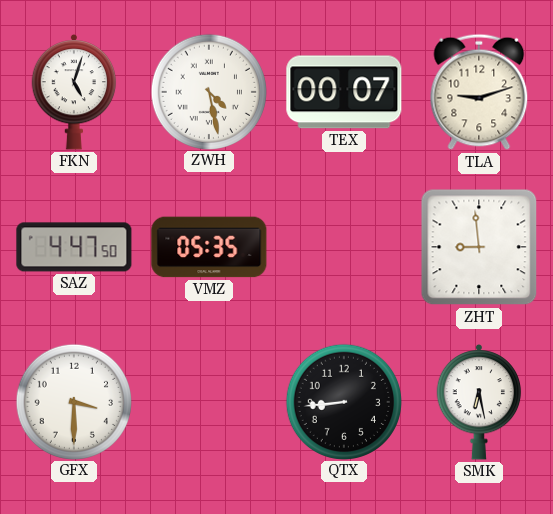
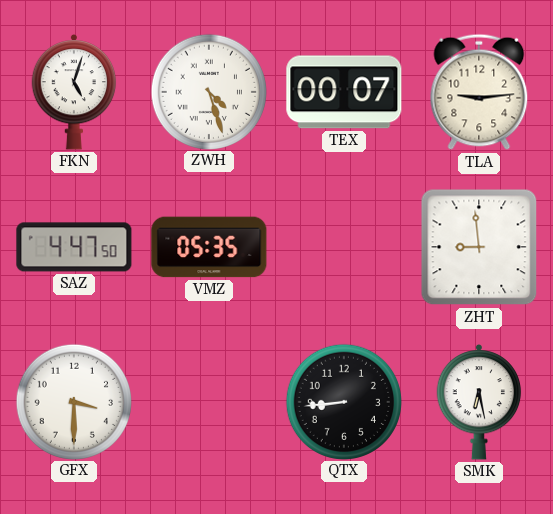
ZWH: 4:28 -> 4:27 (208, 91)
TLA: 9:12 -> 9:14 (479, 92)
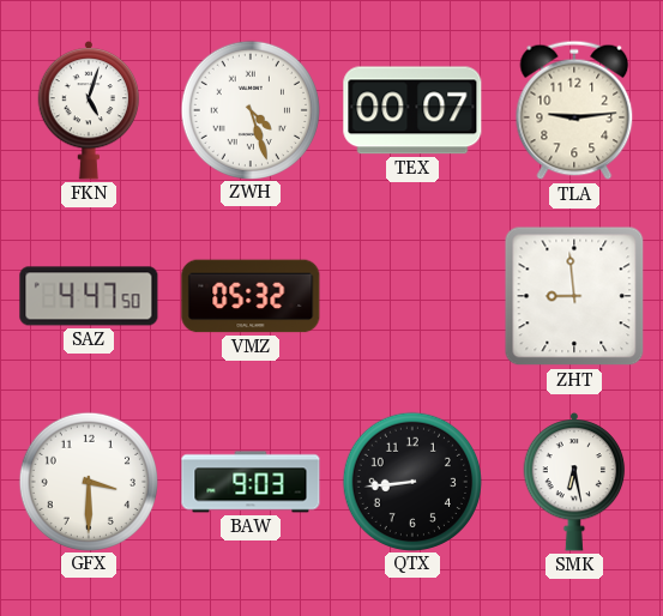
VMZ: 05:35 -> 05:32 (251, 296)
BAW: none -> 9:03 (251, 482)
